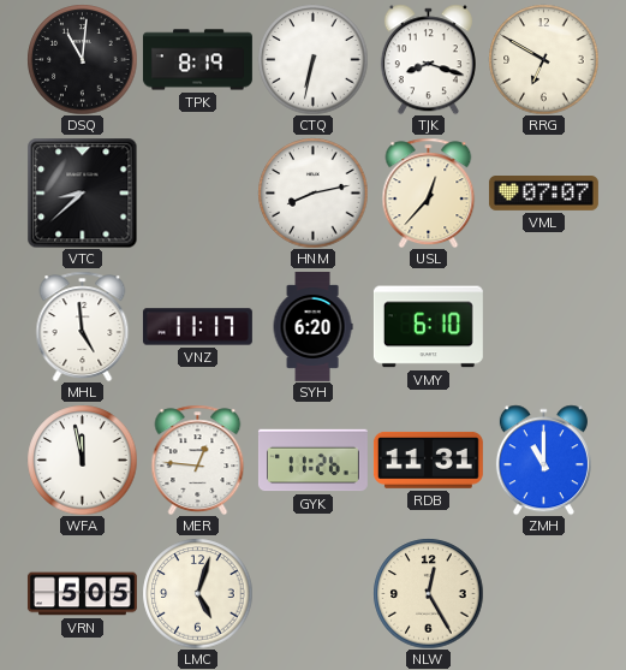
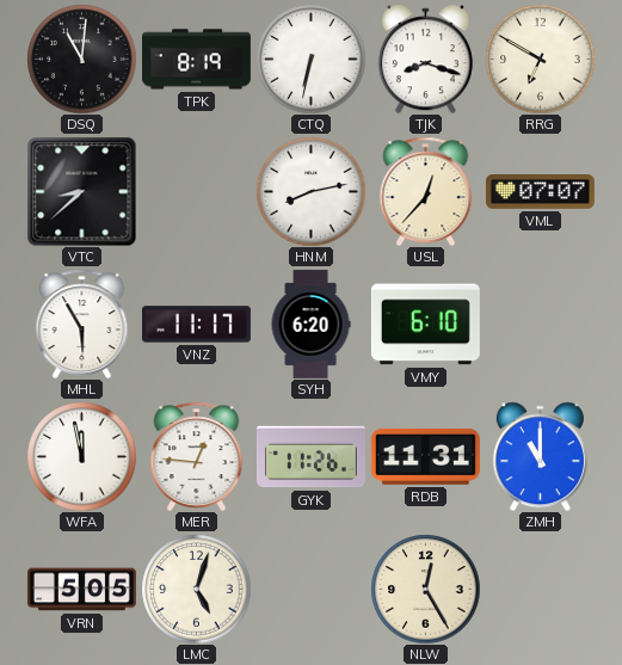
MHL: 4:59 -> 5:55 (82, 324)
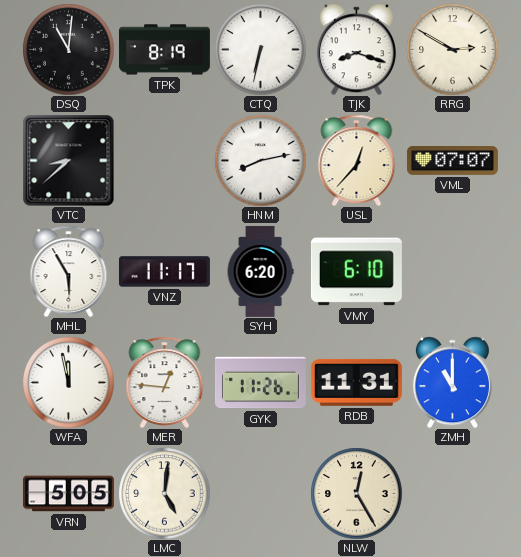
RRG: 6:50 -> 2:50 (452, 49)
LMC: 5:03 -> 5:01 (164, 493)
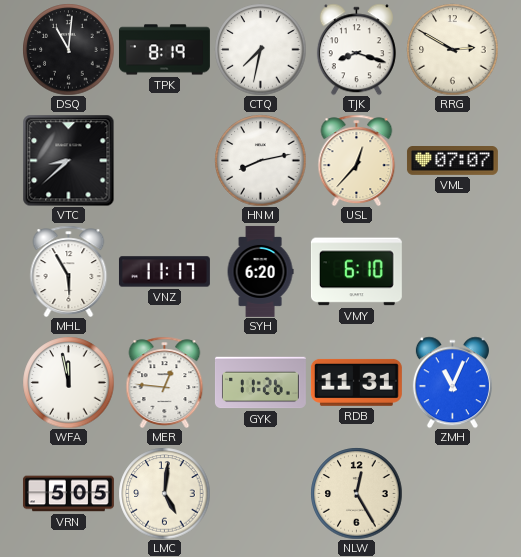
CTQ: 6:32 -> 7:32 (260, 49)
ZMH: 11:00 -> 11:04 (452, 382)
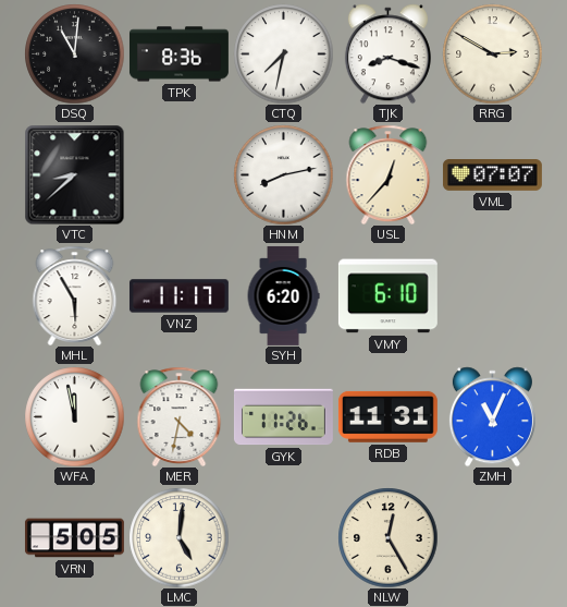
TPK: 8:19 -> 8:36 (178, 54)
MER: 12:46 -> 4:32 (180, 416)
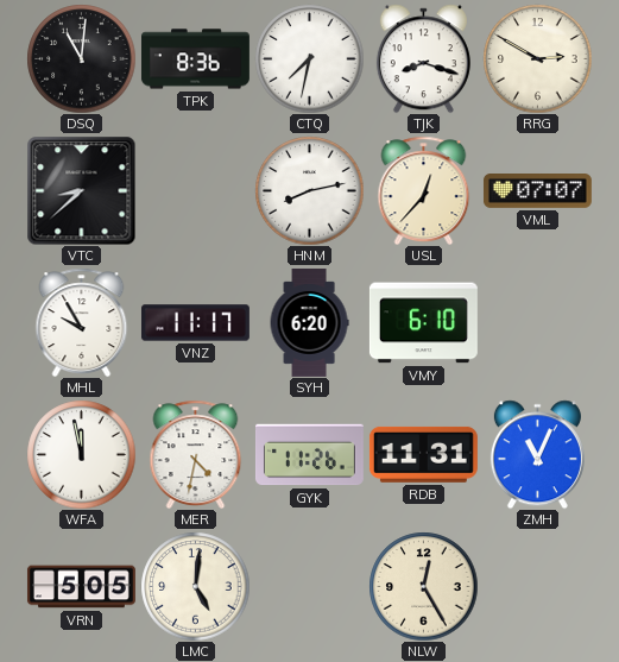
MHL: 5:55 -> 9:55 (82, 322)
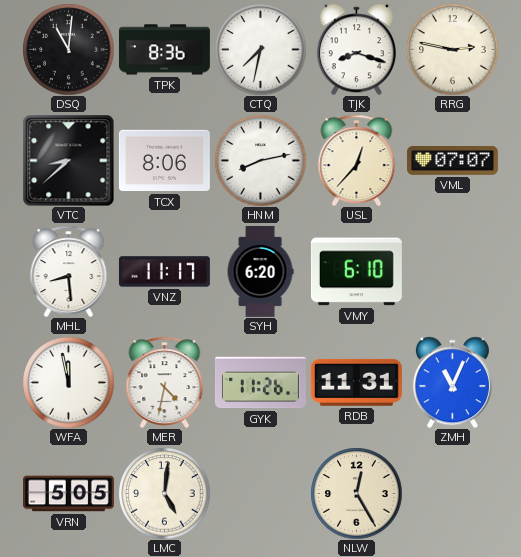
RRG: 2:50 -> 2:47 (452, 49)
TCX: none -> 8:06 (164, 161)
MHL: 9:55 -> 8:29 (69, 271)
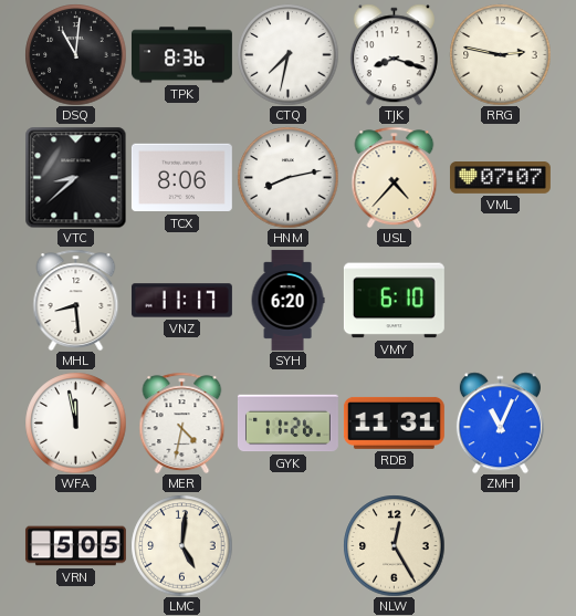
USL: 12:37 -> 4:37 (395, 177)
